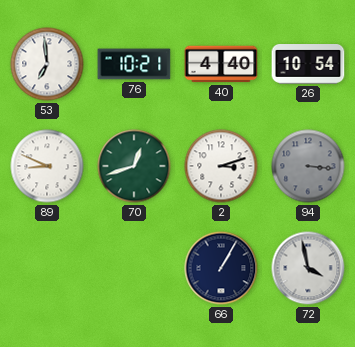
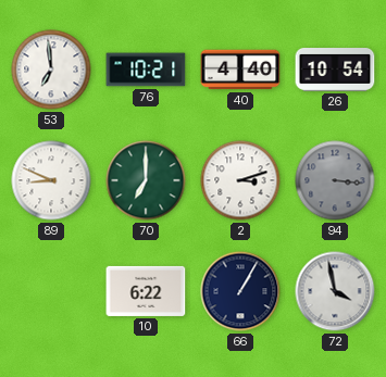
70: 12:42 -> 7:00 (146, 180)
10: none -> 6:22 (146, 291)
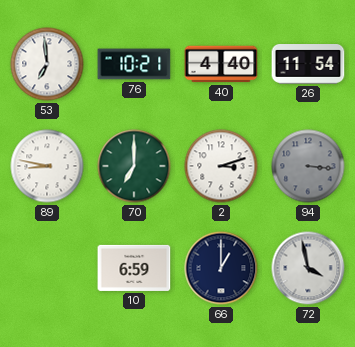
26: 10:54 -> 11:54 (308, 65)
89: 8:49 -> 8:47 (47, 166)
10: 6:22 -> 6:59 (134, 268)
66: 1:05 -> 1:00 (221, 268)
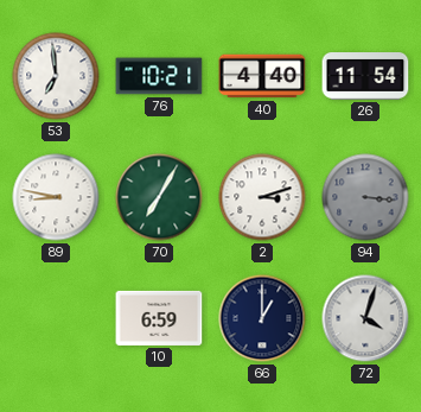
70: 7:00 -> 7:05 (159, 197)
72: 3:58 -> 4:03 (365, 318)
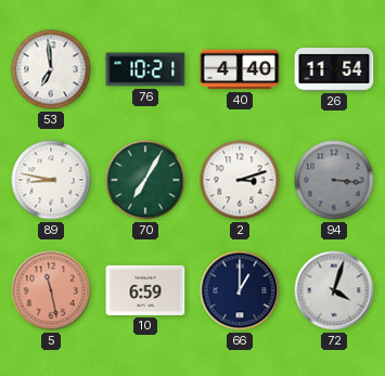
5: none -> 11:28 (51, 290)
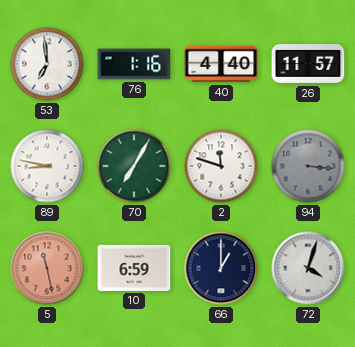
76: 10:21 -> 1:16 (134, 64)
26: 11:54 -> 11:57 (308, 65)
2: 3:12 -> 11:48 (221, 166)
